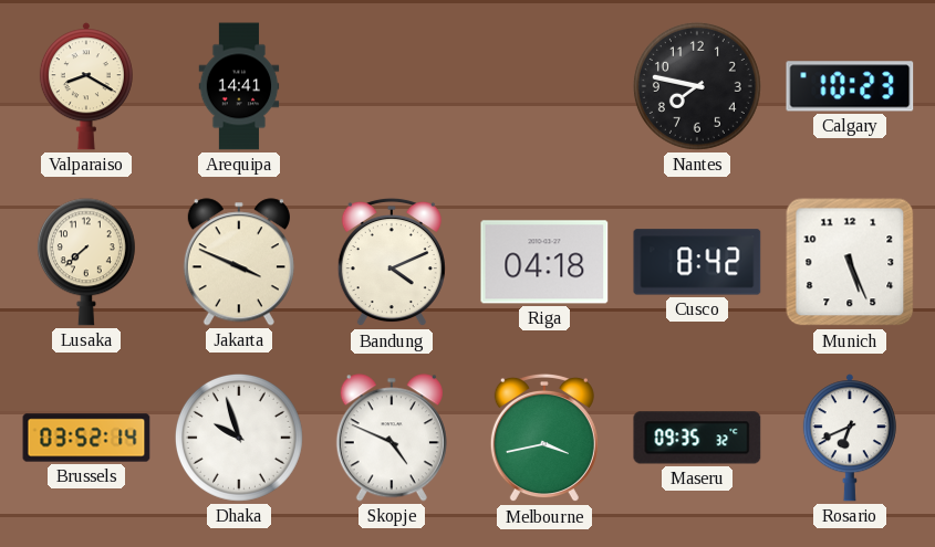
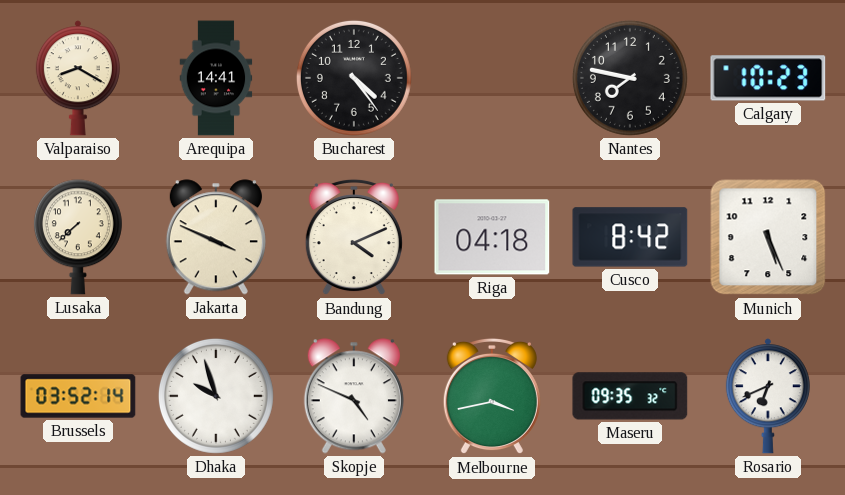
Bucharest: none -> 4:24 (354, 78)
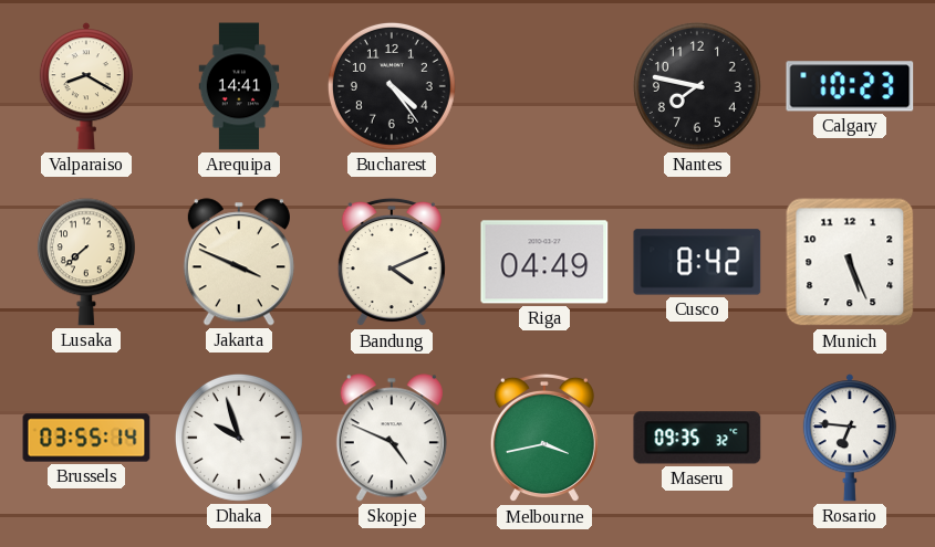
Riga: 04:18 -> 04:49 (544, 262)
Brussels: 03:52 -> 03:55 (86, 438)
Rosario: 6:41 -> 6:46 (850, 438)
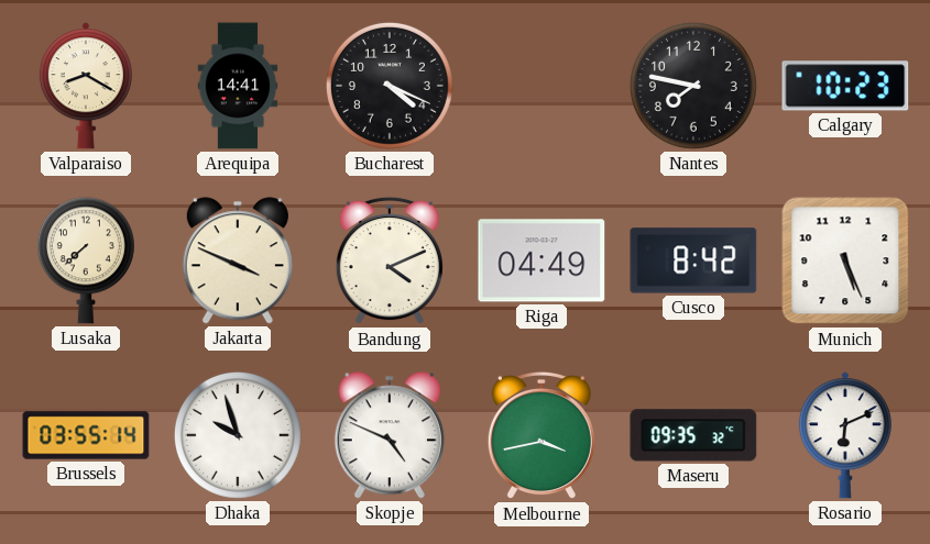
Bucharest: 4:24 -> 4:19 (390, 86)
Rosario: 6:46 -> 6:11 (845, 435)
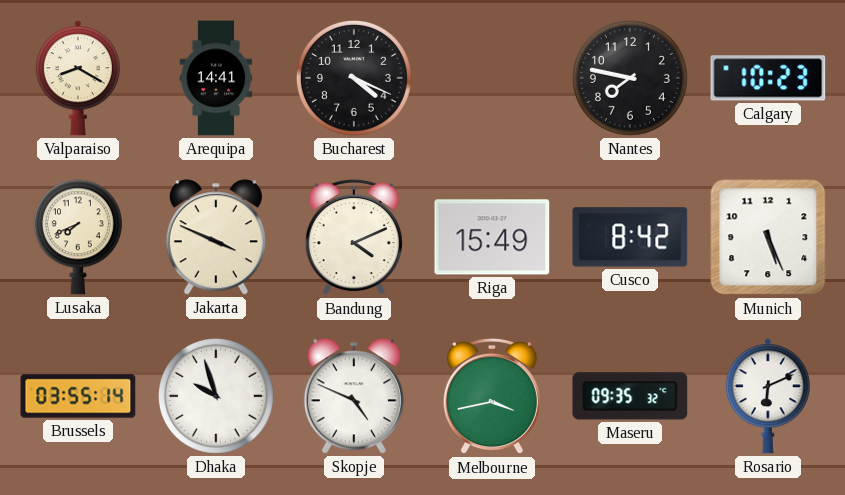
Lusaka: 7:38 -> 7:41 (78, 237)
Riga: 04:49 -> 15:49 (492, 237)
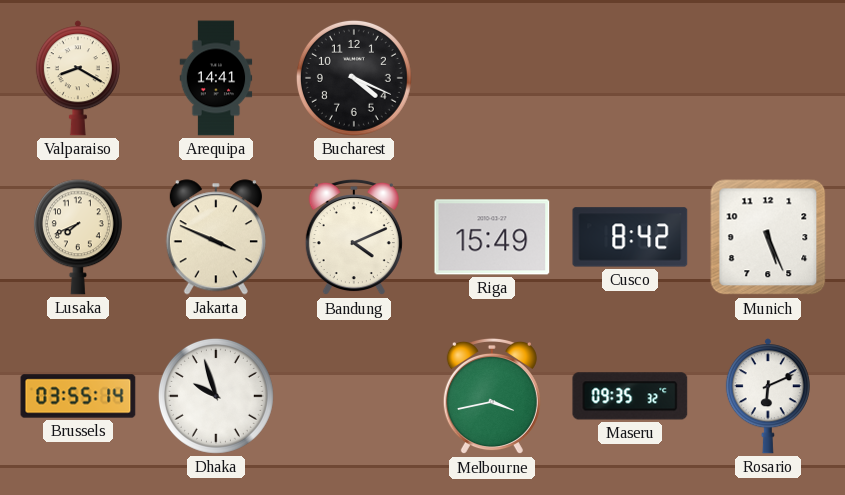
Nantes: 7:47 -> none (630, 78)
Calgary: 10:23 -> none (768, 78)
Skopje: 4:49 -> none (354, 396)
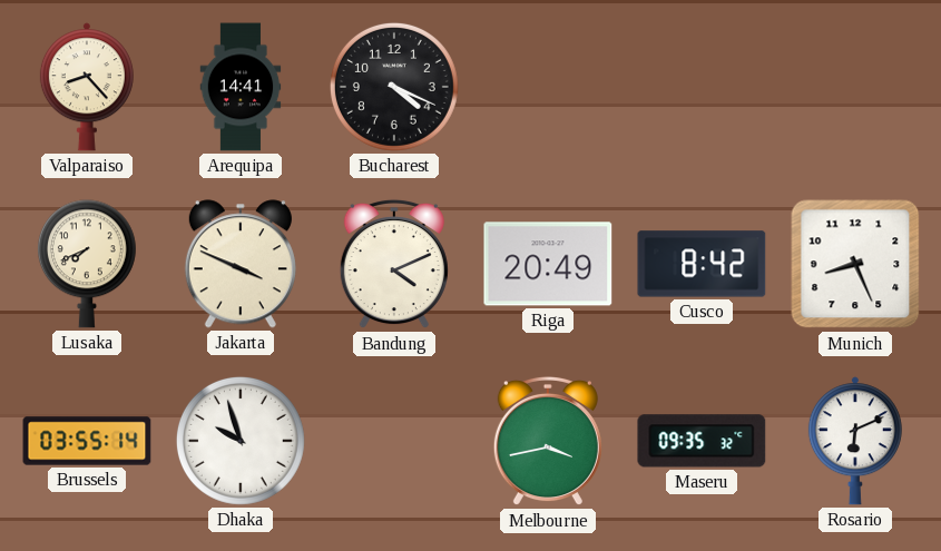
Valparaiso: 8:20 -> 8:23 (87, 87)
Riga: 15:49 -> 20:49 (548, 264)
Munich: 5:26 -> 8:26 (855, 264)
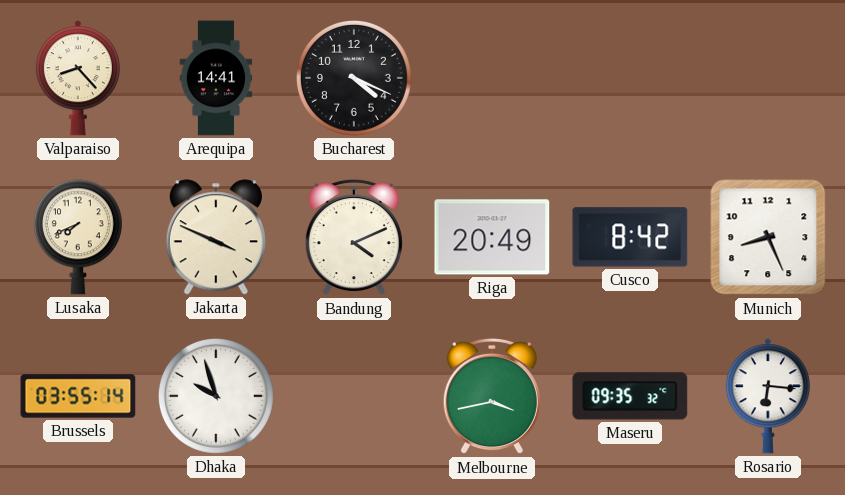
Rosario: 6:11 -> 6:16 (768, 396)
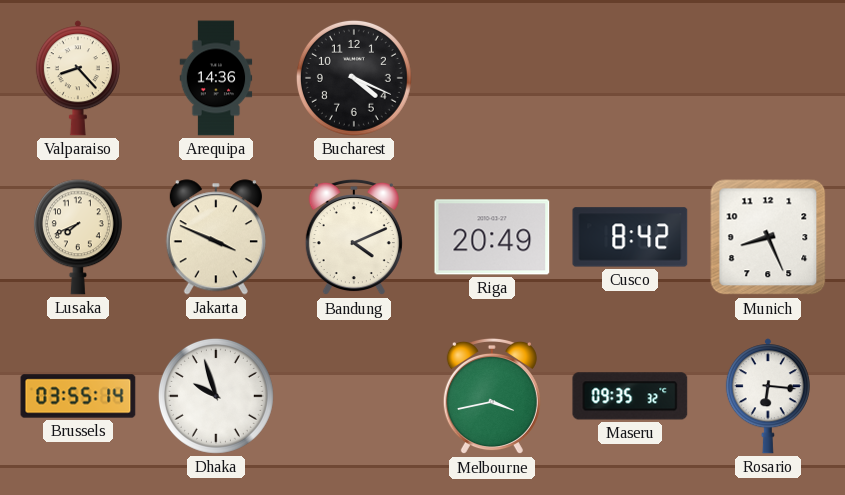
Arequipa: 14:41 -> 14:36 (216, 78)
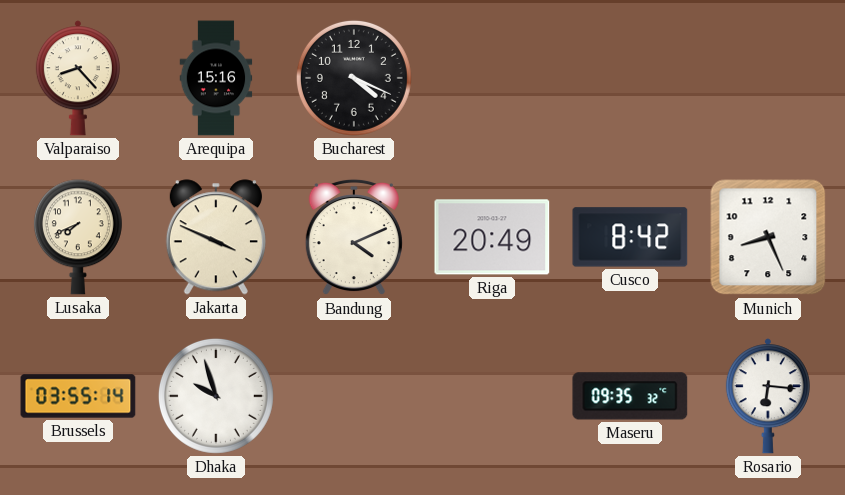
Arequipa: 14:36 -> 15:16 (216, 78)
Melbourne: 3:43 -> none (492, 396)
